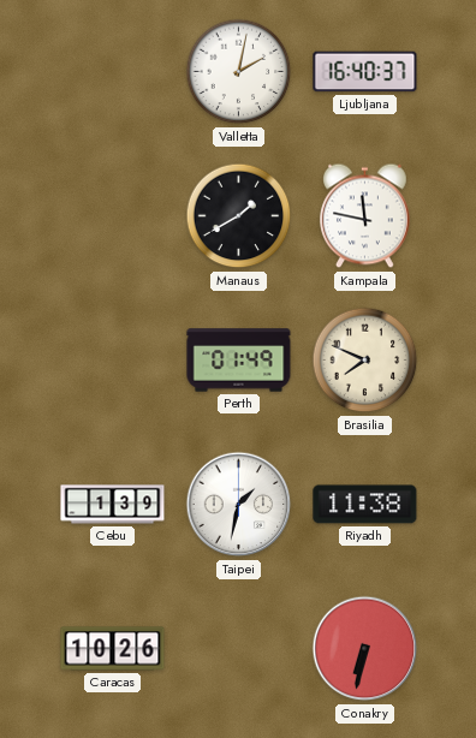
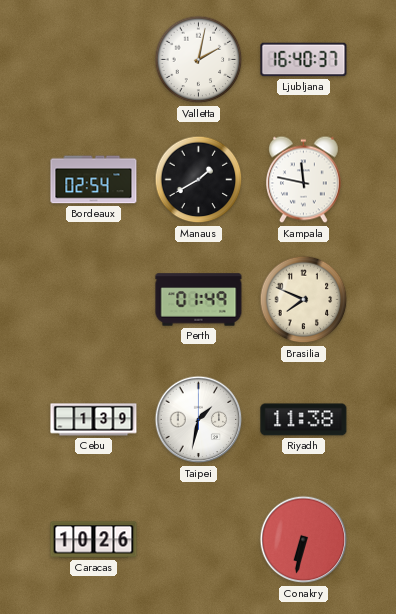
Bordeaux: none -> 02:54 (94, 180)
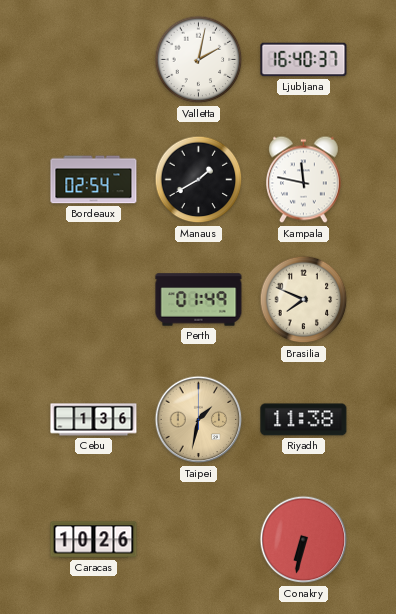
Cebu: 1:39 -> 1:36 (94, 420)
Taipei dial: white -> champagne (199, 420)
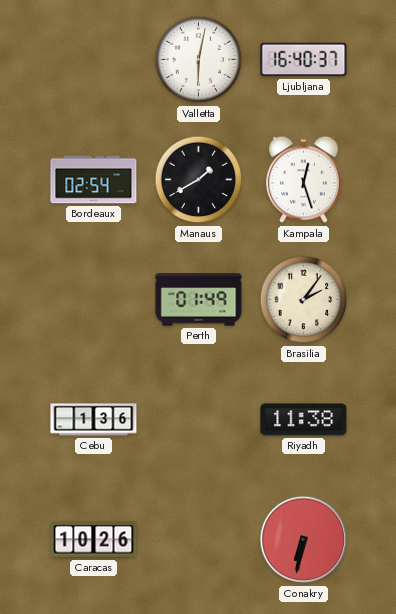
Valletta: 2:02 -> 6:02 (199, 60)
Kampala: 11:47 -> 12:27 (304, 180)
Brasilia: 7:49 -> 2:06 (304, 300)
Taipei: 1:32 -> none (199, 420)
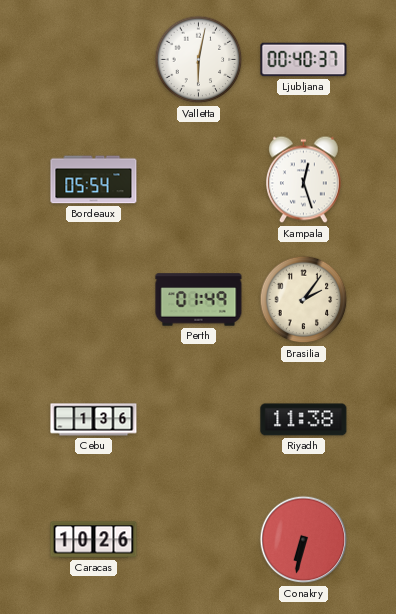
Ljubljana: 16:40 -> 00:40 (304, 60)
Bordeaux: 02:54 -> 05:54 (94, 180)
Manaus: 1:40 -> none (199, 180)
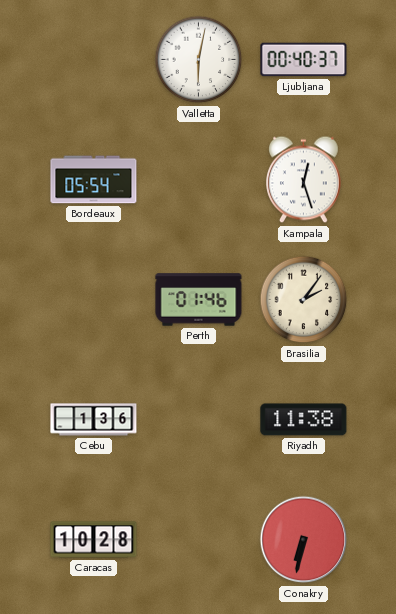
Perth: 01:49 -> 01:46 (199, 300)
Caracas: 10:26 -> 10:28 (94, 540)
